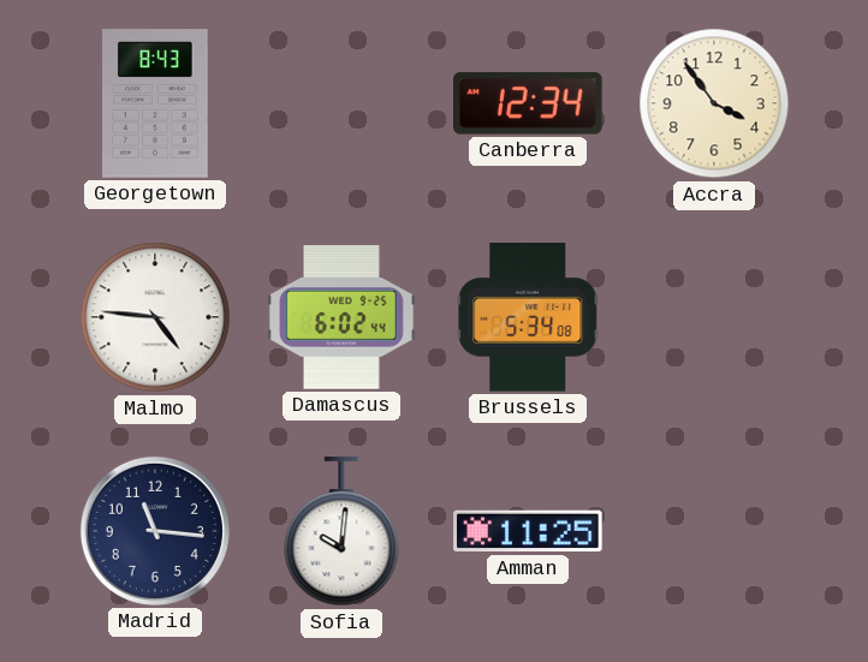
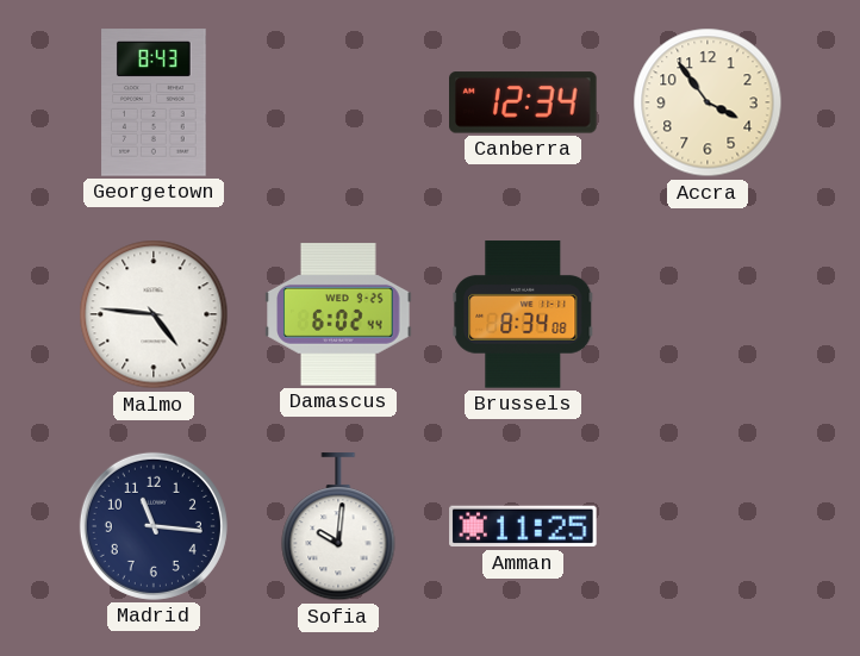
Brussels: 5:34 -> 8:34 (523, 314)
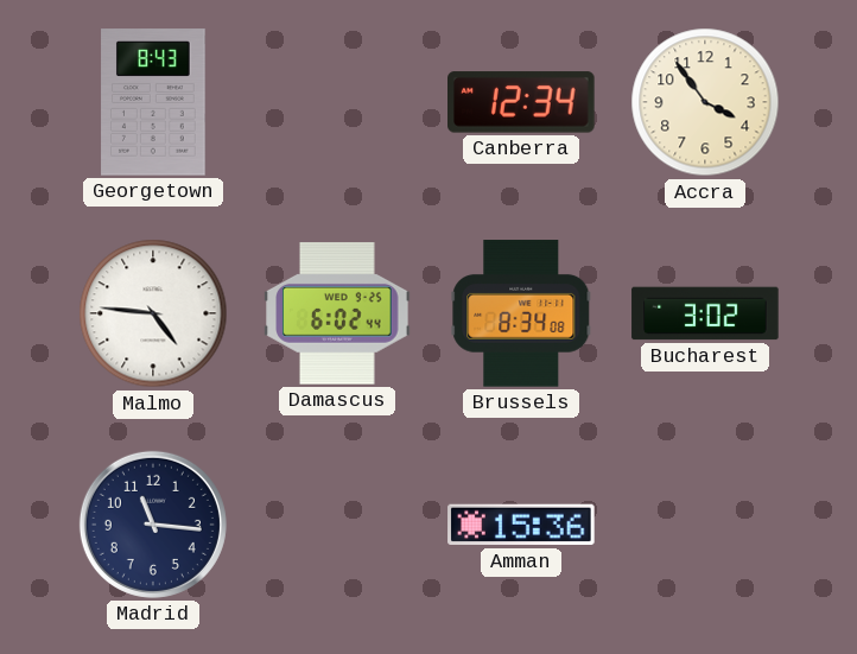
Bucharest: none -> 3:02 (705, 313)
Sofia: 10:01 -> none (338, 527)
Amman: 11:25 -> 15:36 (521, 525)
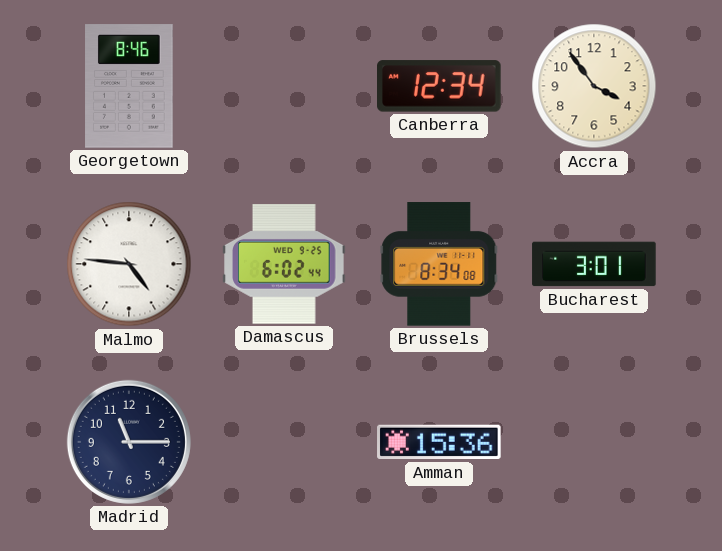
Georgetown: 8:43 -> 8:46 (129, 86)
Bucharest: 3:02 -> 3:01 (594, 264)
Madrid: 11:16 -> 11:15 (129, 442)
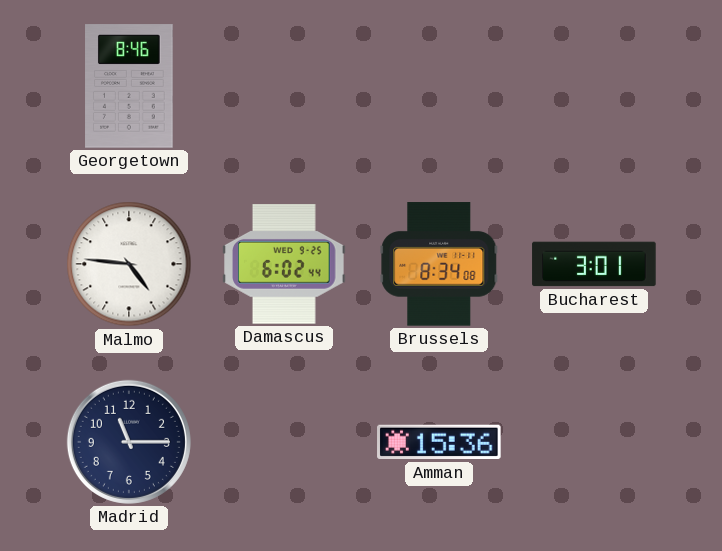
Canberra: 12:34 -> none (439, 86)
Accra: 3:54 -> none (594, 86)
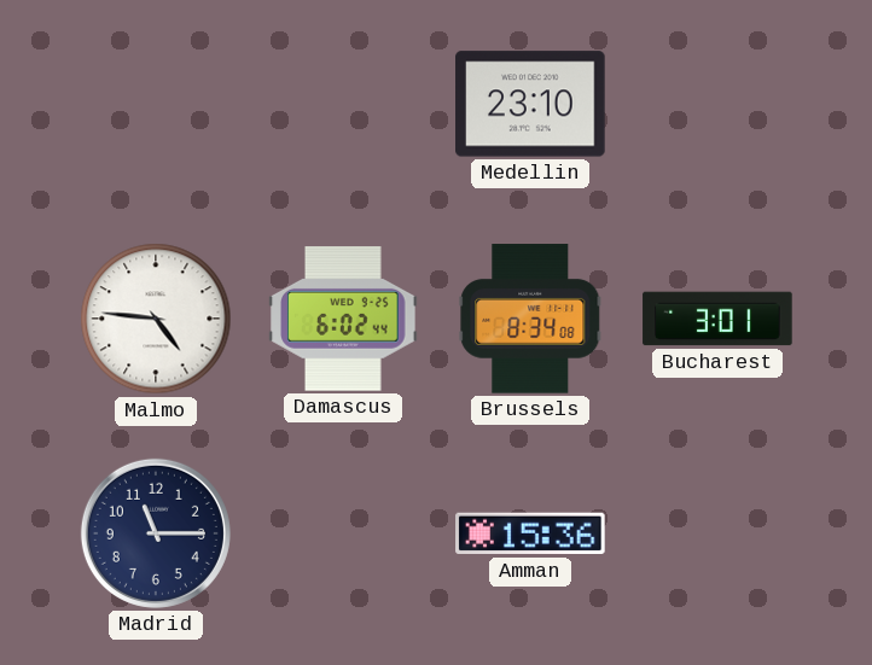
Georgetown: 8:46 -> none (129, 86)
Medellin: none -> 23:10 (530, 104)
